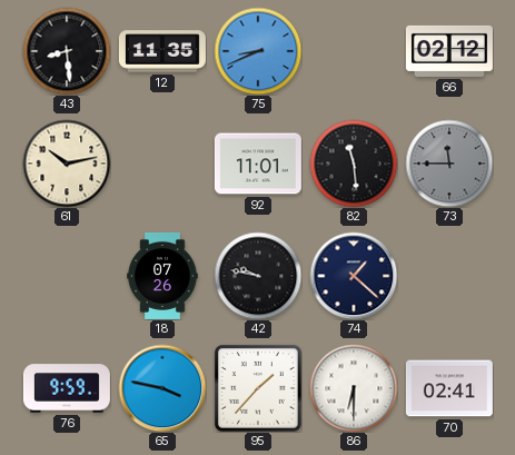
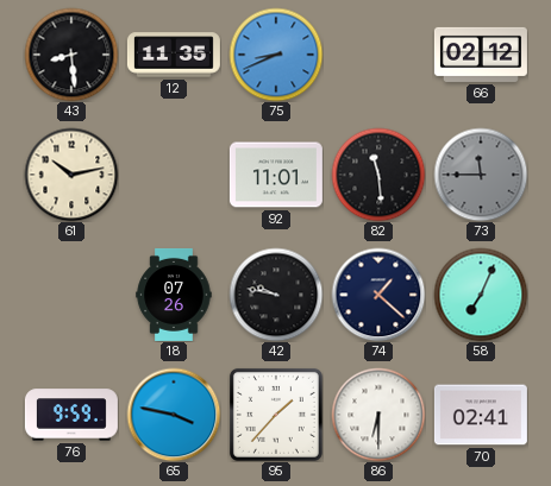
58: none -> 7:04 (481, 295)
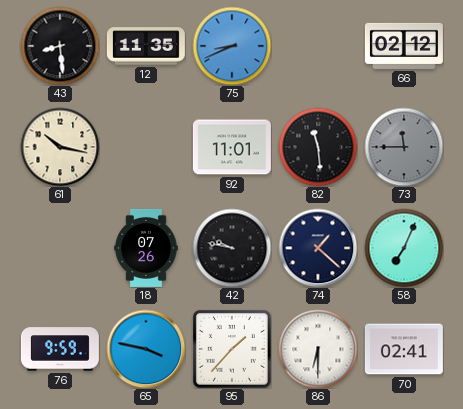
61: 10:13 -> 10:17 (60, 147)
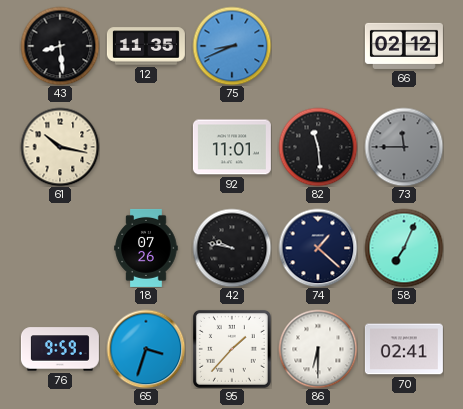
65: 3:47 -> 3:33 (146, 349)
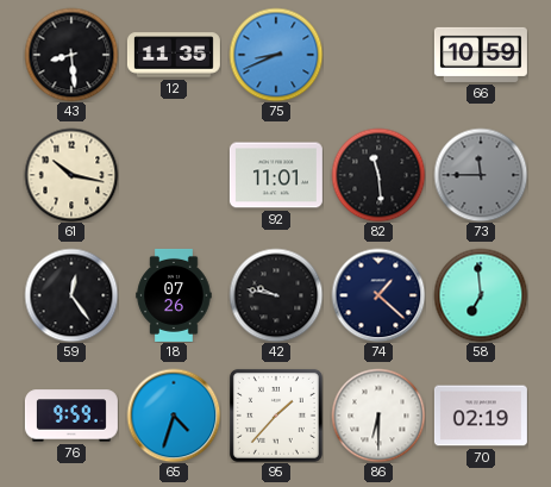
66: 02:12 -> 10:59 (481, 55)
59: none -> 12:24 (71, 295)
58: 7:04 -> 6:59 (481, 295)
65: 3:33 -> 4:33 (174, 416)
70: 02:41 -> 02:19 (481, 416)
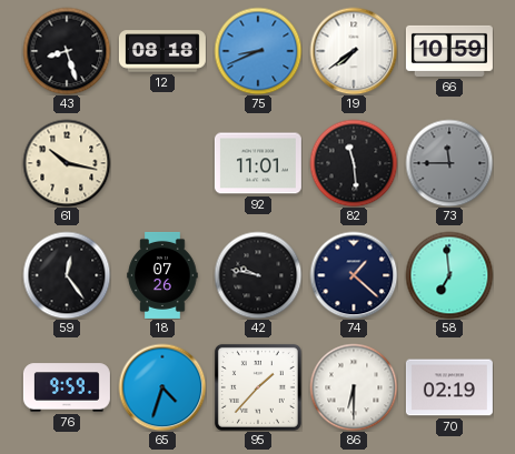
43: 8:29 -> 8:27 (67, 51)
12: 11:35 -> 08:18 (162, 51)
19: none -> 7:39 (354, 51)
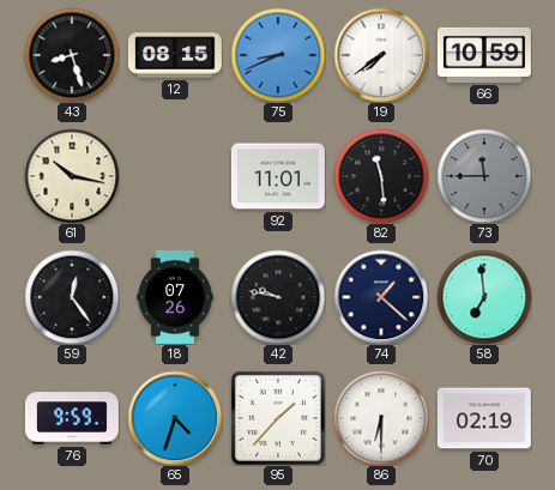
12: 08:18 -> 08:15 (175, 55)
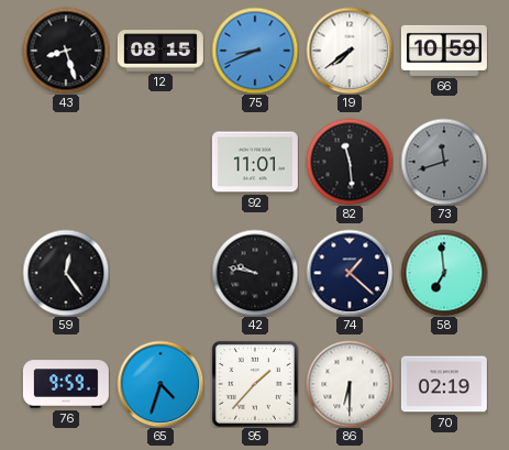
61: 10:17 -> none (72, 176)
73: 11:45 -> 11:42 (444, 162)
18: 07:26 -> none (175, 297)
